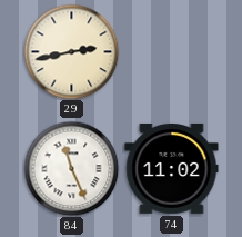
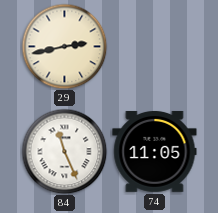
74: 11:02 -> 11:05 (155, 151)
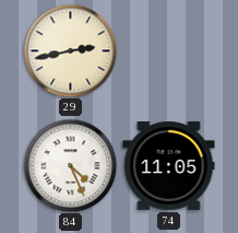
84: 11:26 -> 4:26 (70, 165)
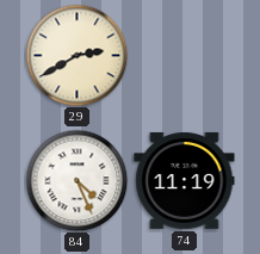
29: 2:43 -> 2:40 (76, 55)
74: 11:05 -> 11:19 (185, 180)
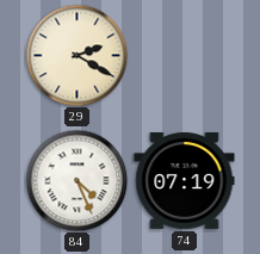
29: 2:40 -> 2:20 (76, 55)
74: 11:19 -> 07:19 (185, 180)
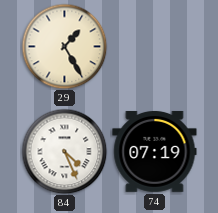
29: 2:20 -> 1:25 (64, 46)
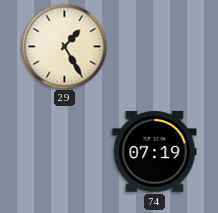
84: 4:26 -> none (64, 151)
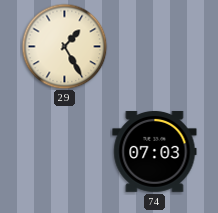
74: 07:19 -> 07:03 (155, 151)
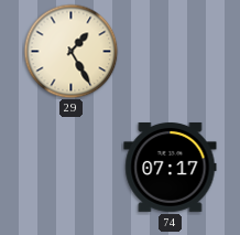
74: 07:03 -> 07:17 (171, 167)
